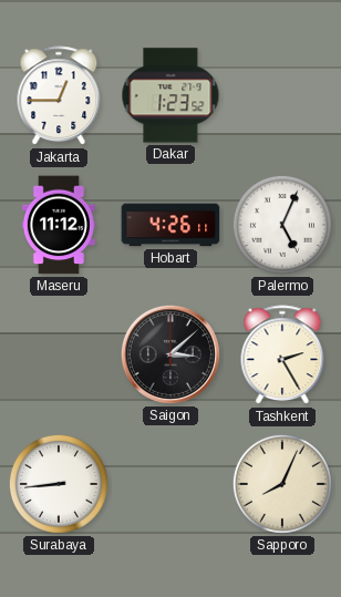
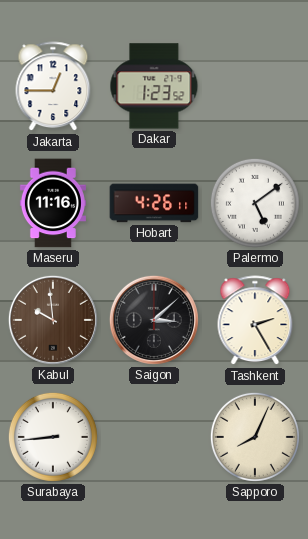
Maseru: 11:12 -> 11:16 (53, 203)
Palermo: 5:04 -> 5:09 (255, 203)
Kabul: none -> 9:59 (53, 320)
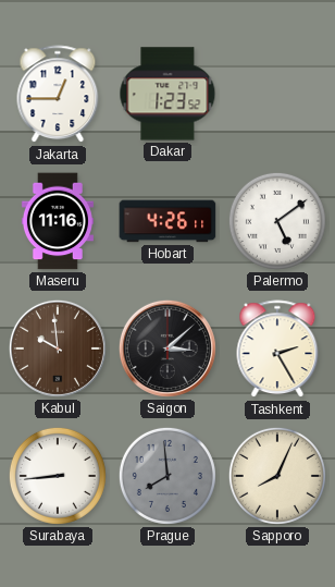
Prague: none -> 7:59 (167, 476)
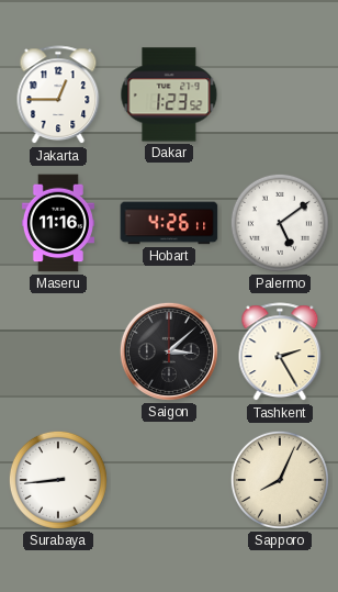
Kabul: 9:59 -> none (58, 348)
Prague: 7:59 -> none (167, 476)
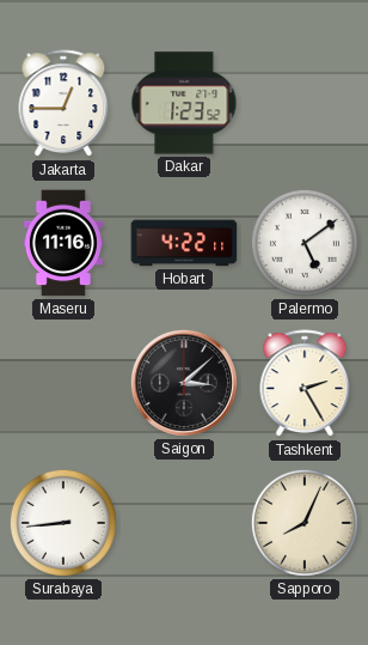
Hobart: 4:26 -> 4:22 (184, 243)
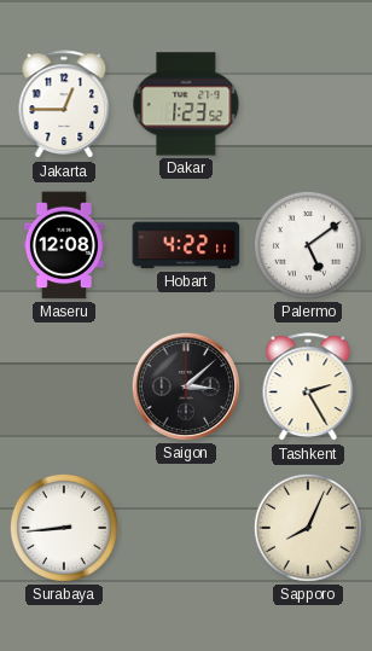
Maseru: 11:16 -> 12:08 (64, 245)
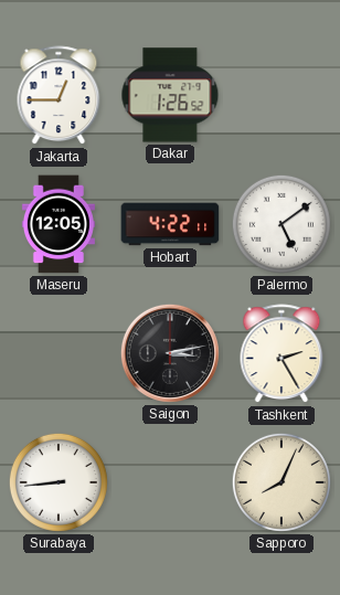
Dakar: 1:23 -> 1:26 (170, 95)
Maseru: 12:08 -> 12:05 (59, 224)
Saigon: 3:08 -> 3:13 (170, 353)
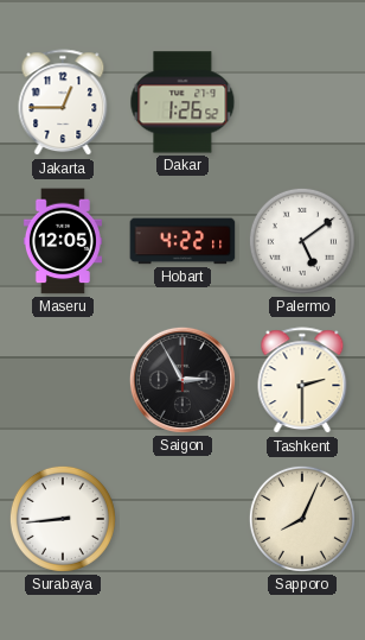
Saigon: 3:13 -> 2:55 (182, 380)
Tashkent: 2:25 -> 2:30 (302, 381)
